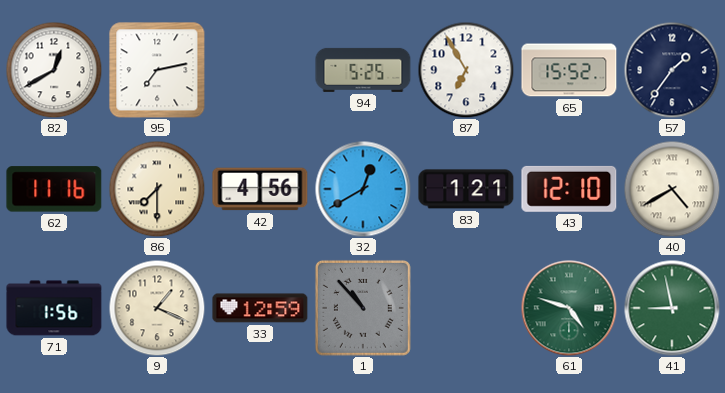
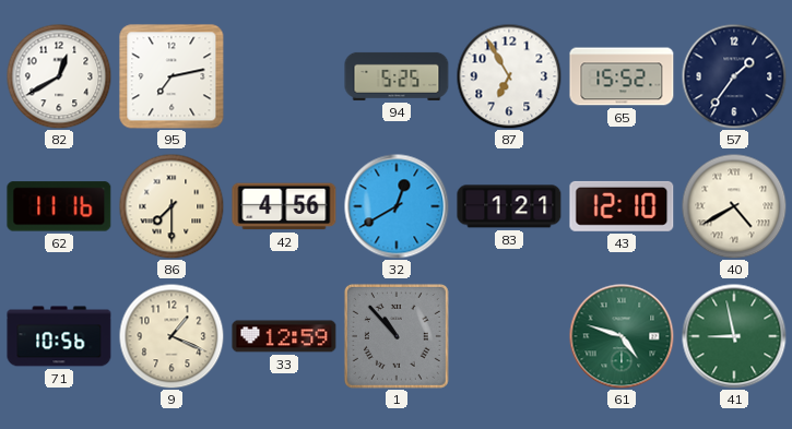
71: 1:56 -> 10:56 (59, 336)
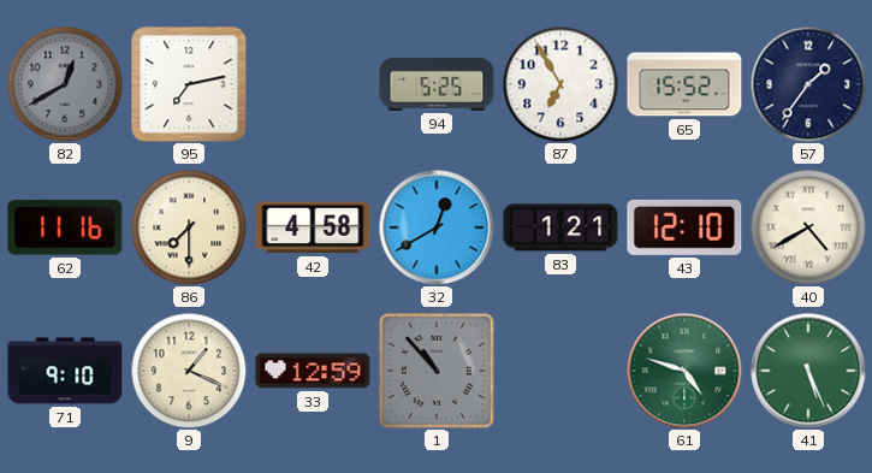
82 dial: white -> grey (65, 84)
42: 4:56 -> 4:58 (313, 227)
71: 10:56 -> 9:10 (65, 371)
41: 8:58 -> 5:26 (808, 371)
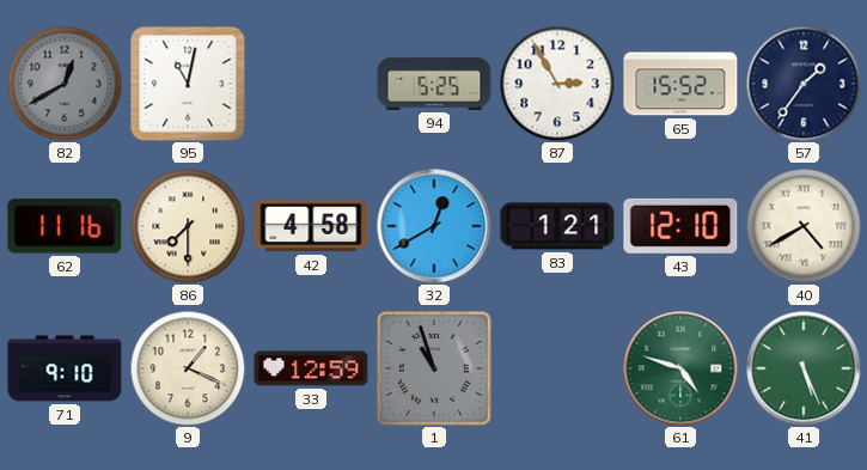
95: 7:13 -> 11:02 (188, 84)
87: 6:55 -> 2:55 (557, 84)
1: 10:53 -> 10:57 (434, 368)
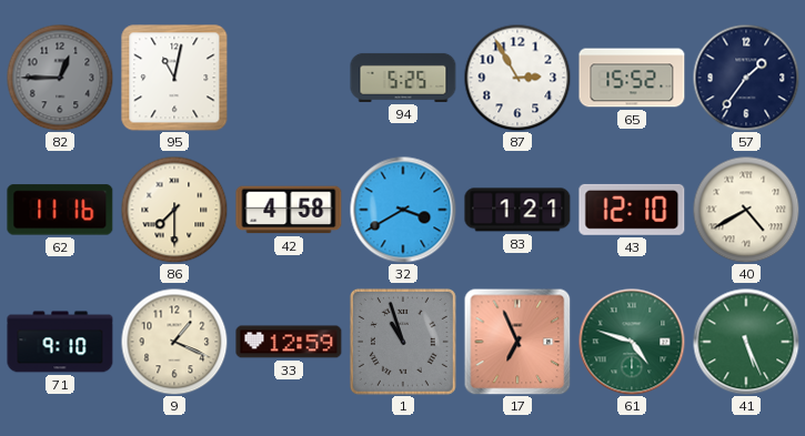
82: 12:40 -> 12:45 (60, 78)
32: 12:40 -> 3:40 (403, 210)
17: none -> 6:56 (517, 342)
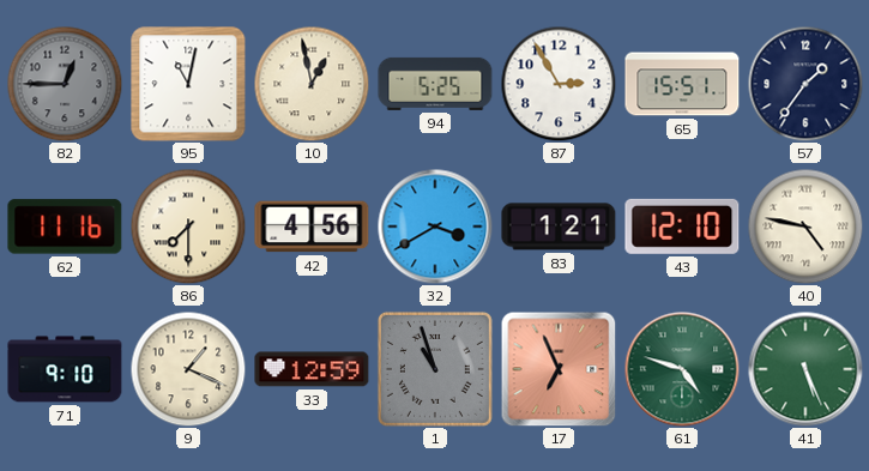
10: none -> 12:58 (312, 84)
65: 15:52 -> 15:51 (682, 84)
42: 4:58 -> 4:56 (312, 227)
40: 4:40 -> 4:47 (805, 227)
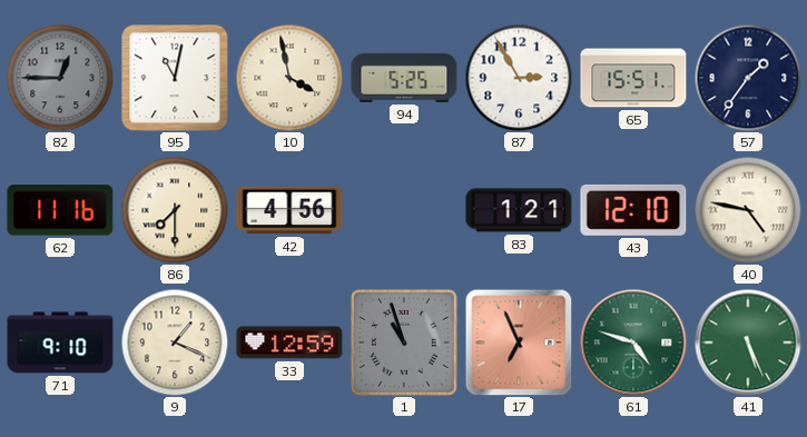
10: 12:58 -> 3:58 (289, 78)
32: 3:40 -> none (435, 227)
